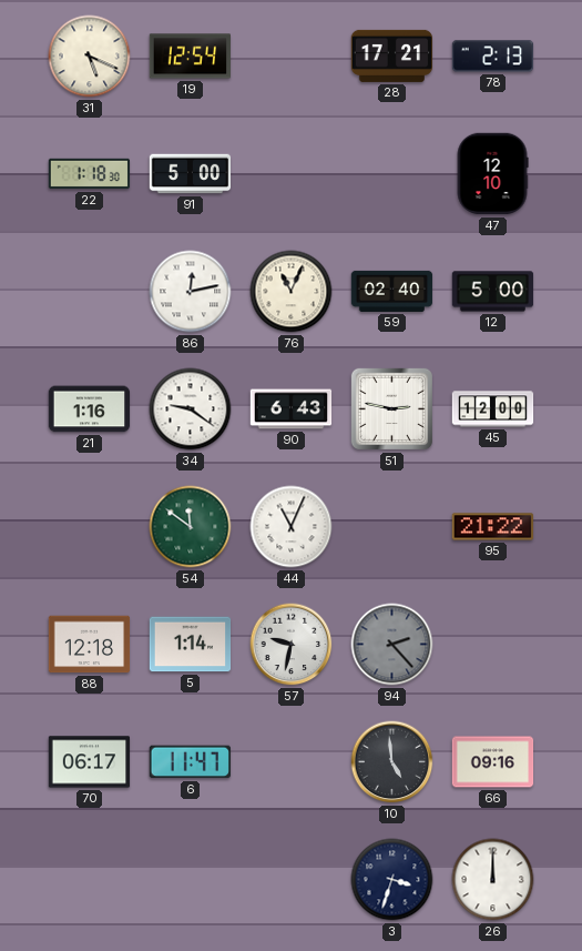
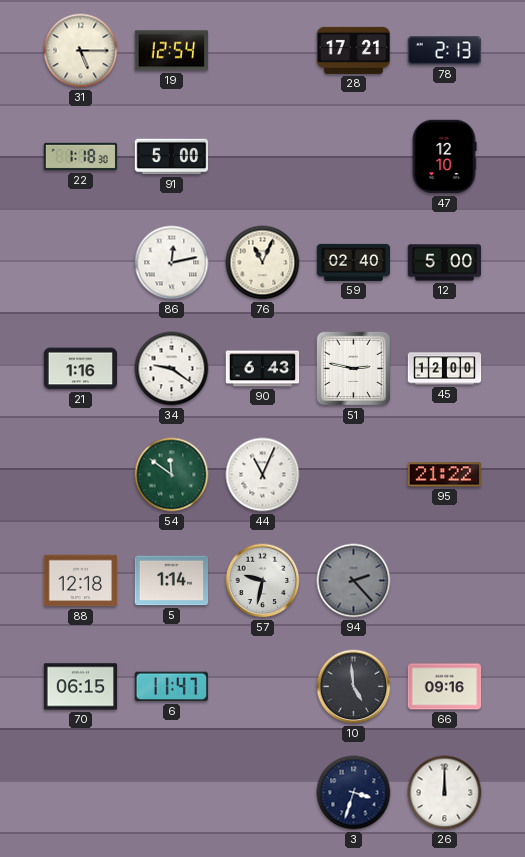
31: 5:19 -> 5:15 (81, 51)
70: 06:17 -> 06:15 (81, 687)
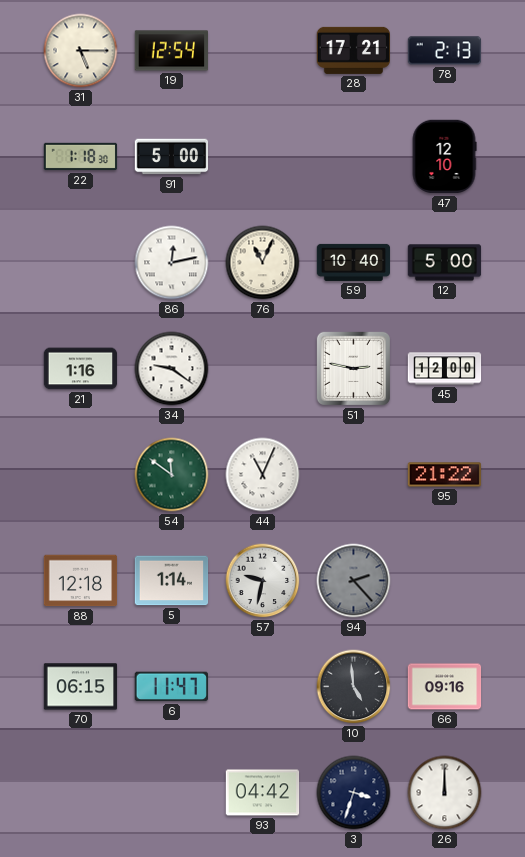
59: 02:40 -> 10:40 (354, 262)
90: 6:43 -> none (263, 369)
93: none -> 04:42 (263, 793)
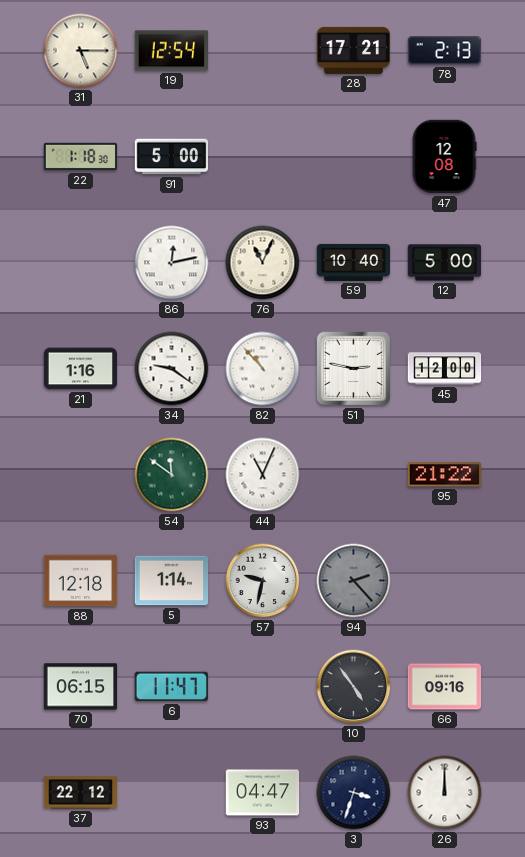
47: 12:10 -> 12:08 (444, 157)
82: none -> 10:53 (263, 369)
10: 4:59 -> 4:54 (354, 687)
37: none -> 22:12 (81, 793)
93: 04:42 -> 04:47 (263, 793)
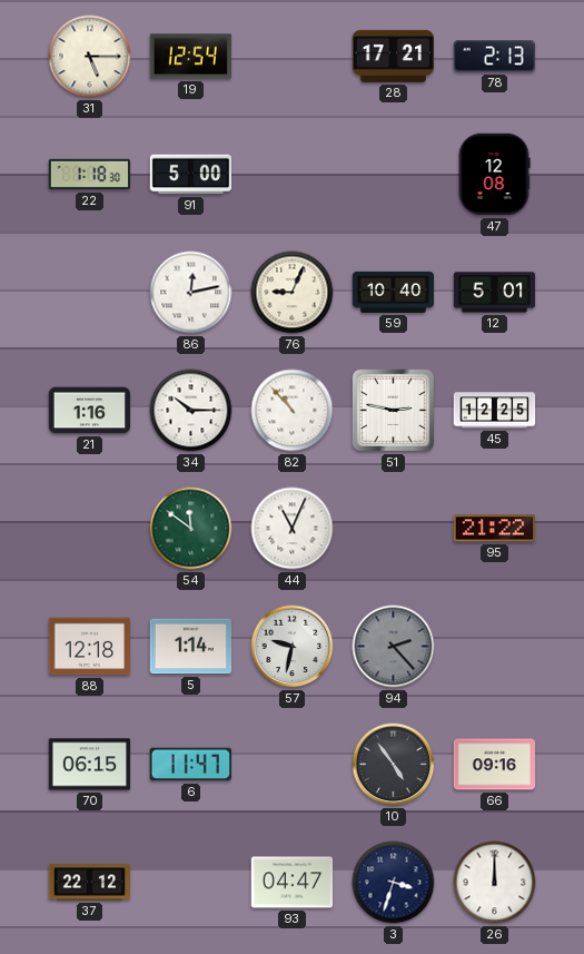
76: 11:04 -> 9:04 (293, 293)
12: 5:00 -> 5:01 (495, 293)
34: 9:21 -> 10:15 (191, 411)
45: 12:00 -> 12:25 (495, 411)
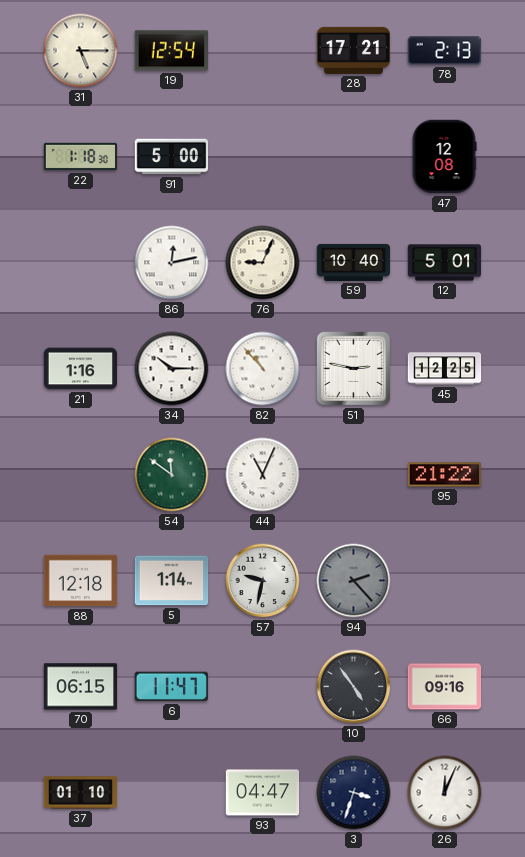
37: 22:12 -> 01:10 (81, 793)
26: 12:00 -> 12:04 (445, 793)
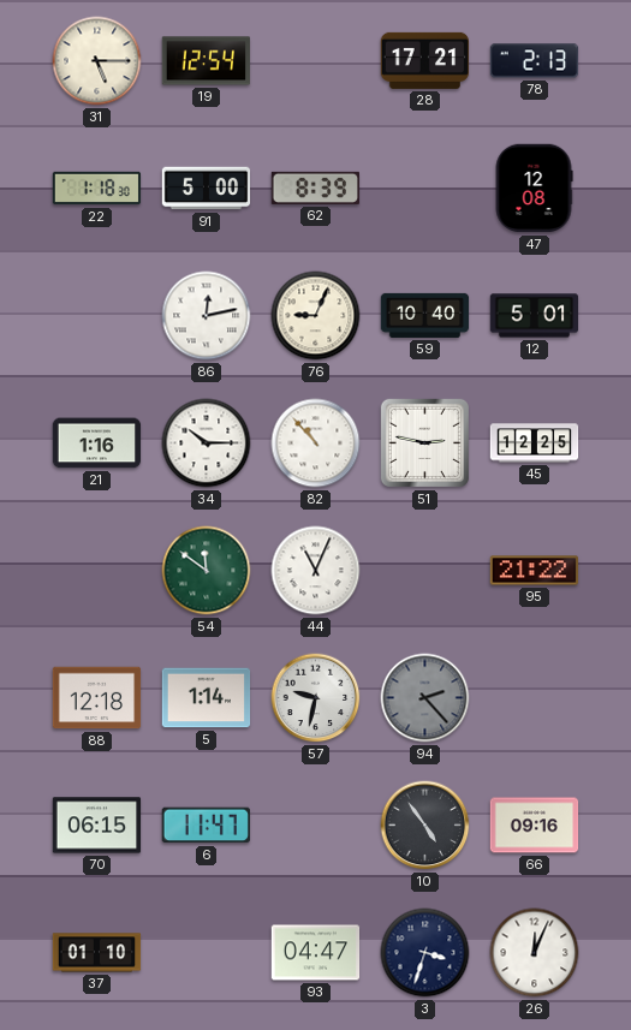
62: none -> 8:39 (315, 187)
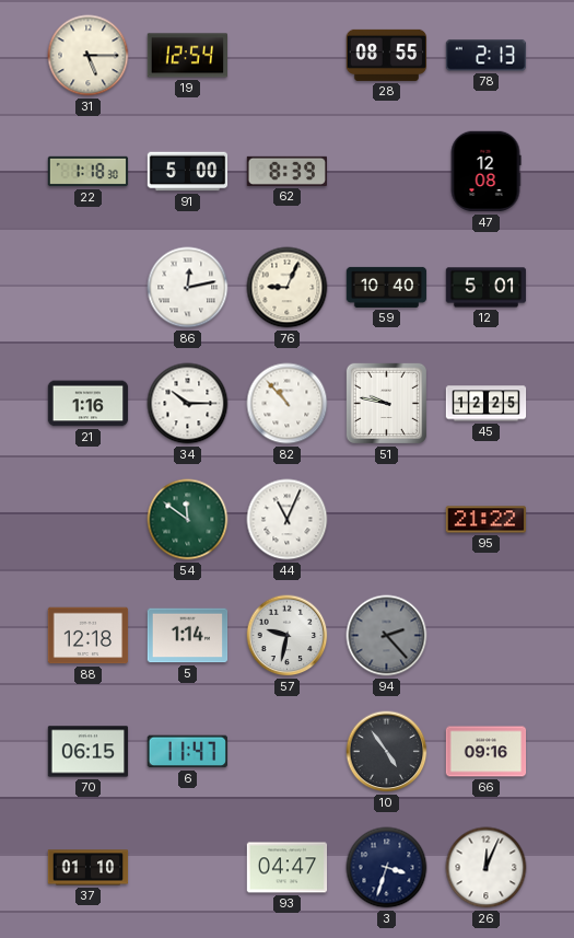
28: 17:21 -> 08:55 (387, 55)
51: 2:47 -> 9:47 (386, 403)
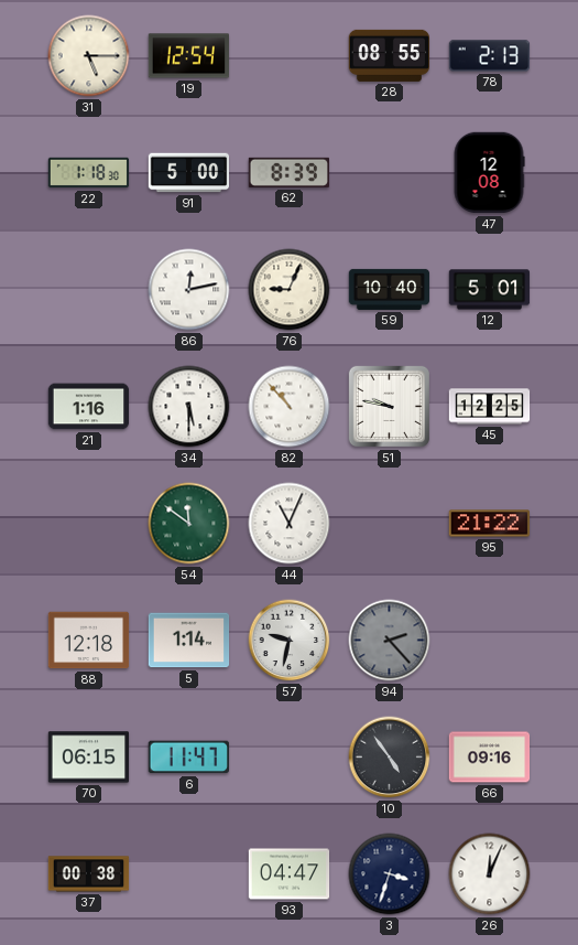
34: 10:15 -> 5:30 (189, 407)
37: 01:10 -> 00:38 (89, 874)
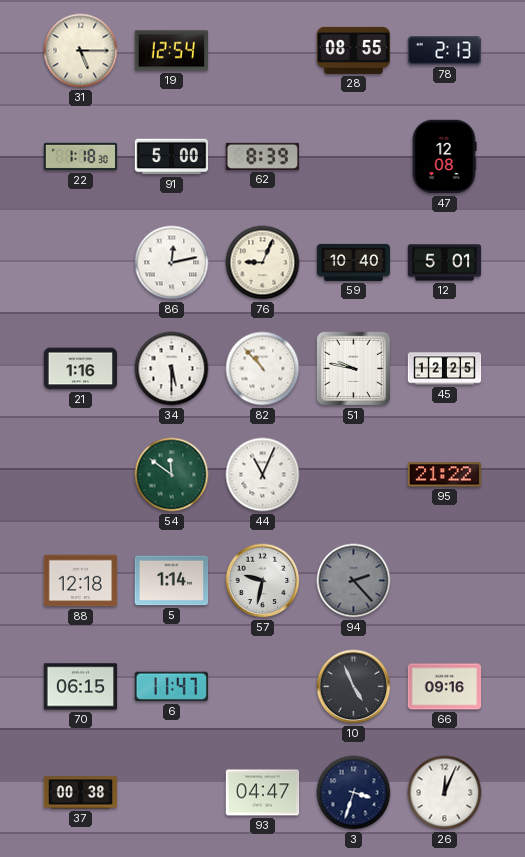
10: 4:54 -> 4:56 (354, 687)
